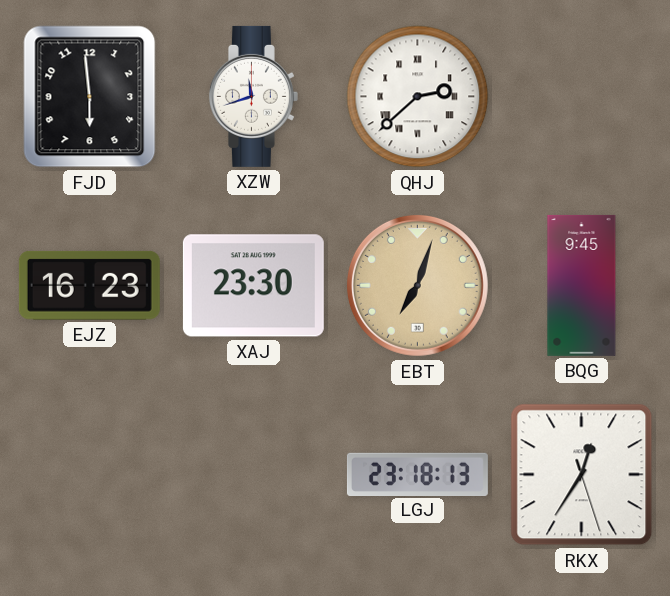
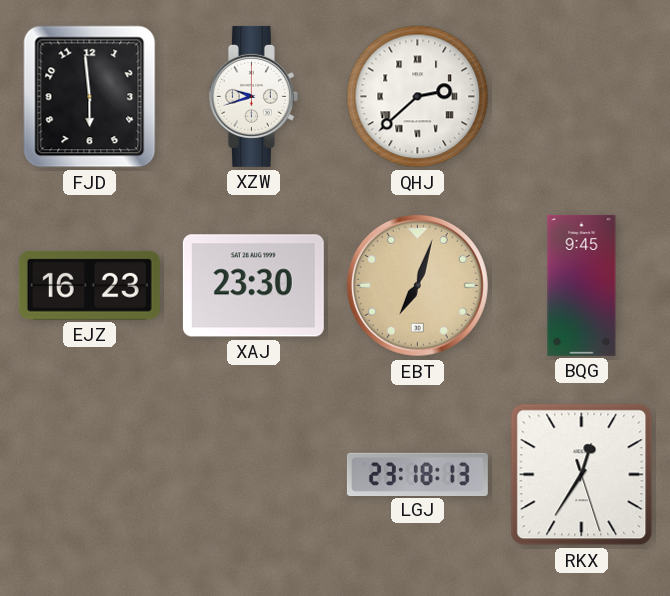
XZW: 11:42 -> 9:42 (253, 96)
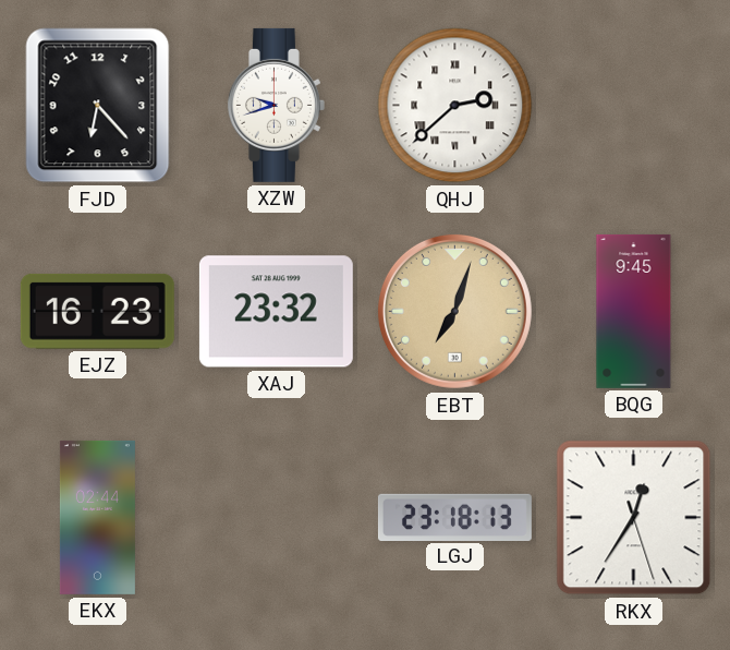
FJD: 5:59 -> 6:23 (98, 106)
XAJ: 23:30 -> 23:32 (276, 312)
EKX: none -> 02:44 (97, 517)
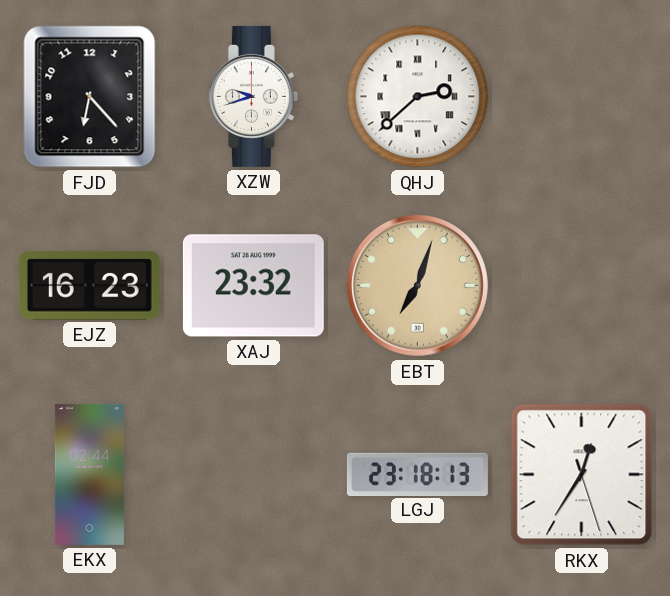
BQG: 9:45 -> none (634, 311)
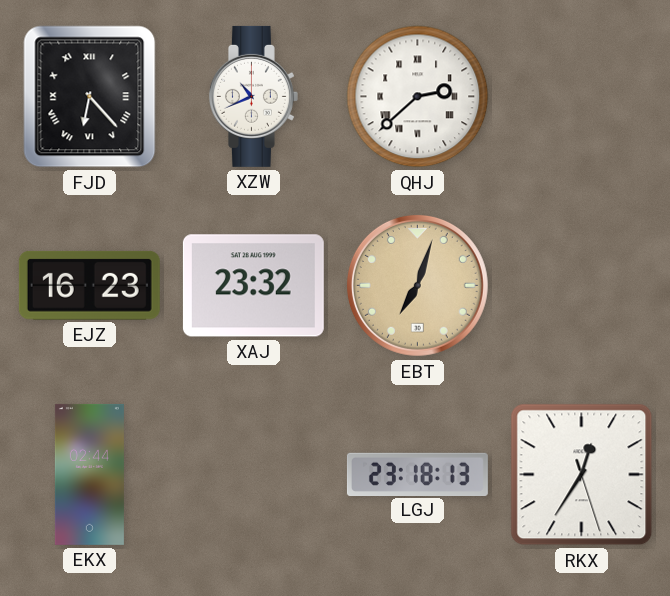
FJD numerals: Arabic -> Roman (90, 97)
XZW: 9:42 -> 10:41 (253, 96)
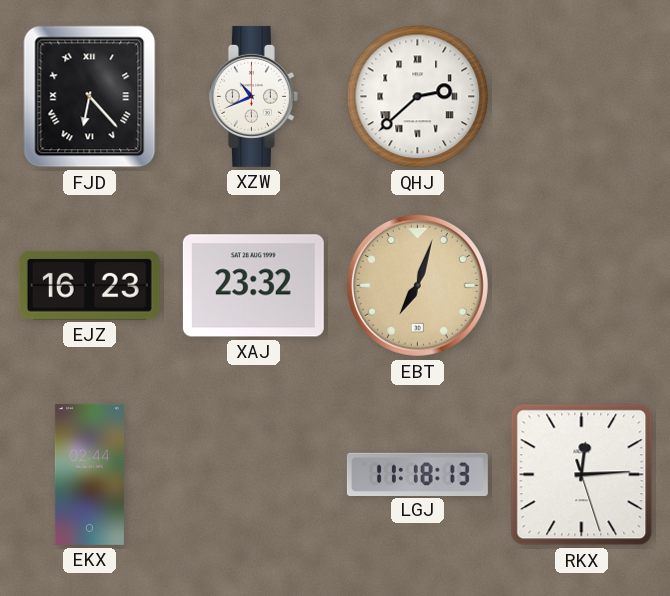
LGJ: 23:18 -> 11:18 (417, 474)
RKX: 12:35 -> 12:14 (582, 475)
